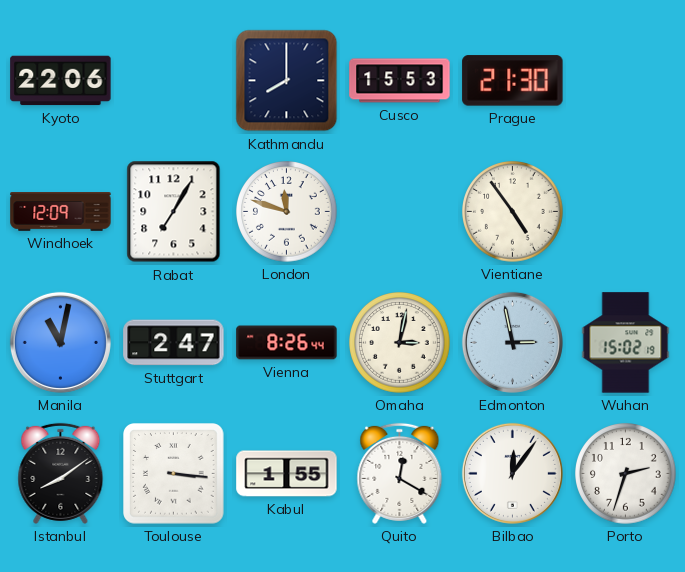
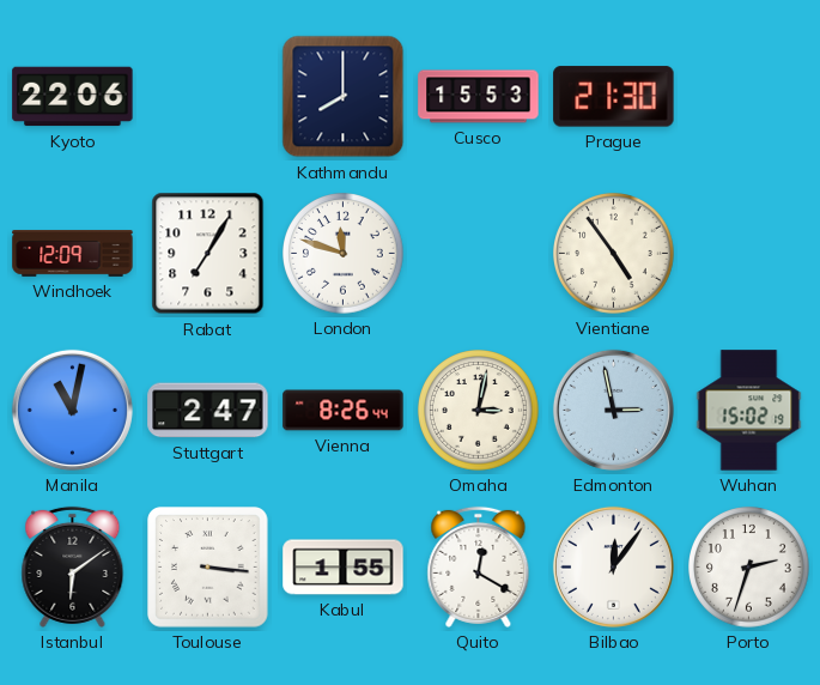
Istanbul: 8:09 -> 6:09 (73, 566)
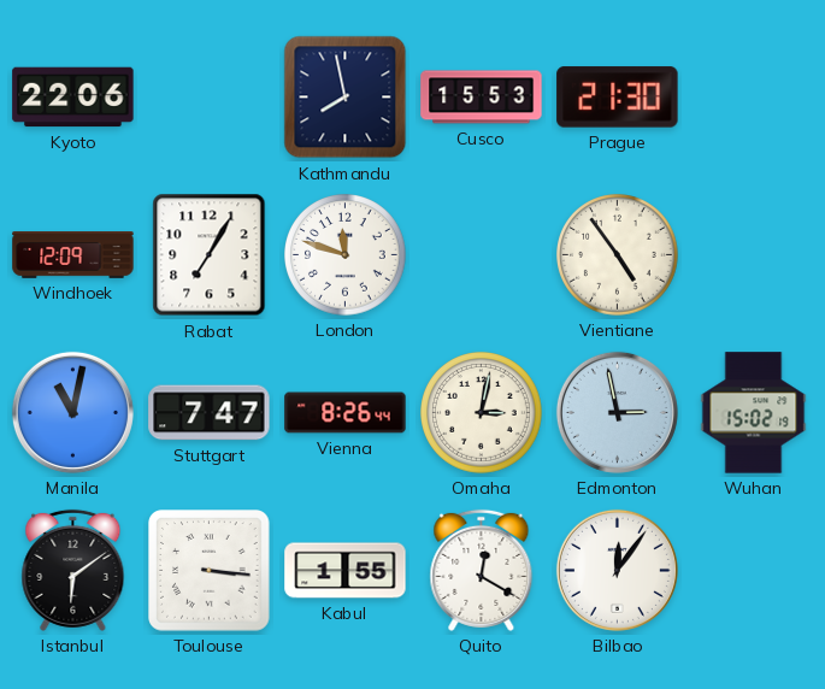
Kathmandu: 8:00 -> 7:58 (346, 98)
Stuttgart: 2:47 -> 7:47 (210, 413)
Porto: 2:33 -> none (749, 568)
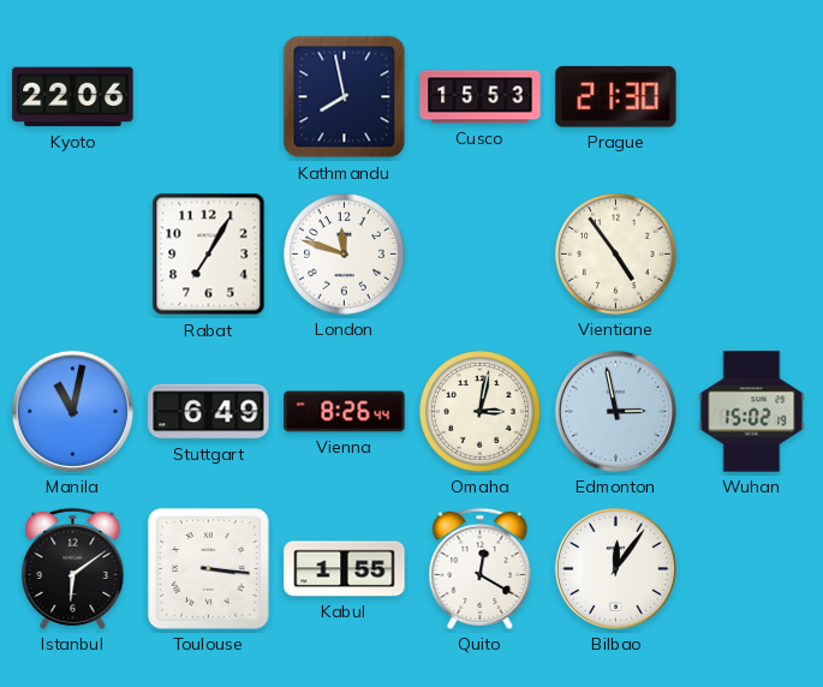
Windhoek: 12:09 -> none (73, 255)
Stuttgart: 7:47 -> 6:49 (209, 412)
